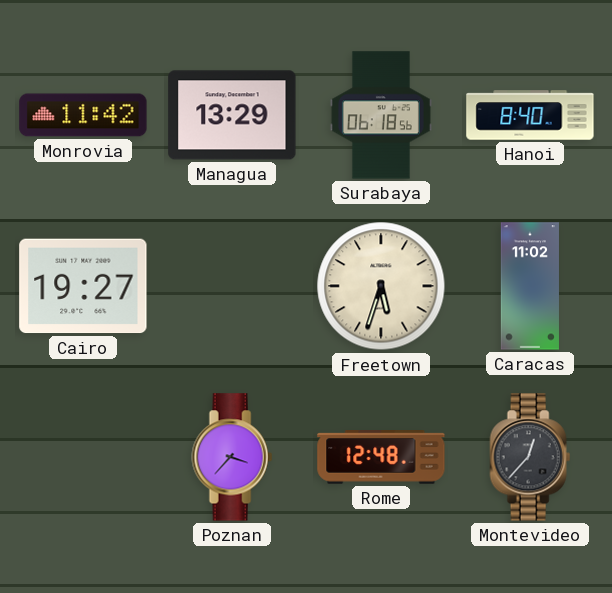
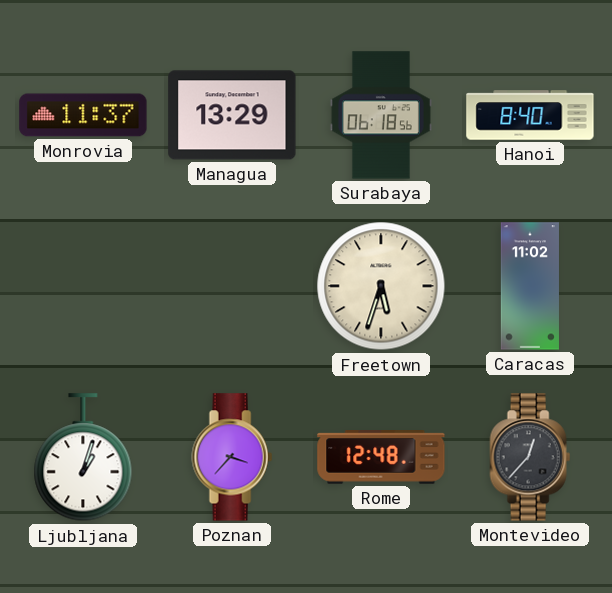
Monrovia: 11:42 -> 11:37 (83, 115)
Cairo: 19:27 -> none (83, 286)
Ljubljana: none -> 1:03 (83, 458)
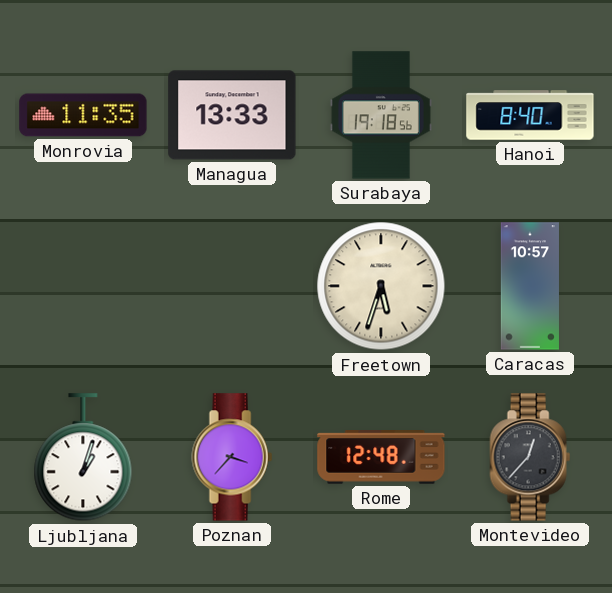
Monrovia: 11:37 -> 11:35 (83, 115)
Managua: 13:29 -> 13:33 (232, 115)
Surabaya: 06:18 -> 19:18 (381, 115)
Caracas: 11:02 -> 10:57 (530, 286)
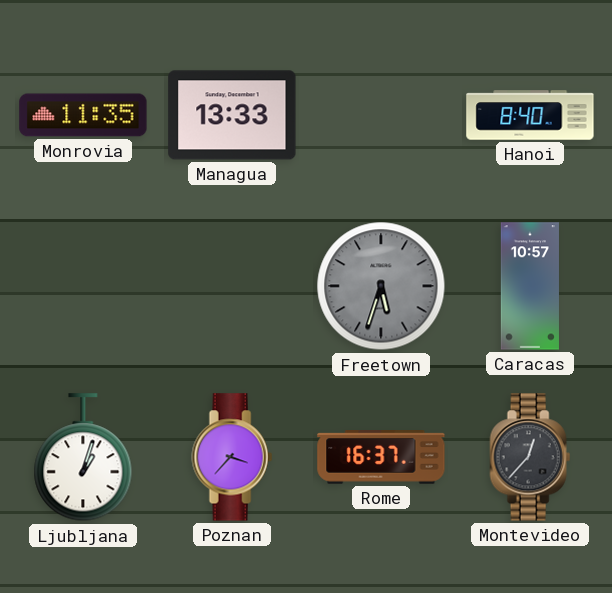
Surabaya: 19:18 -> none (381, 115)
Freetown dial: cream -> grey (381, 286)
Rome: 12:48 -> 16:37 (381, 457)
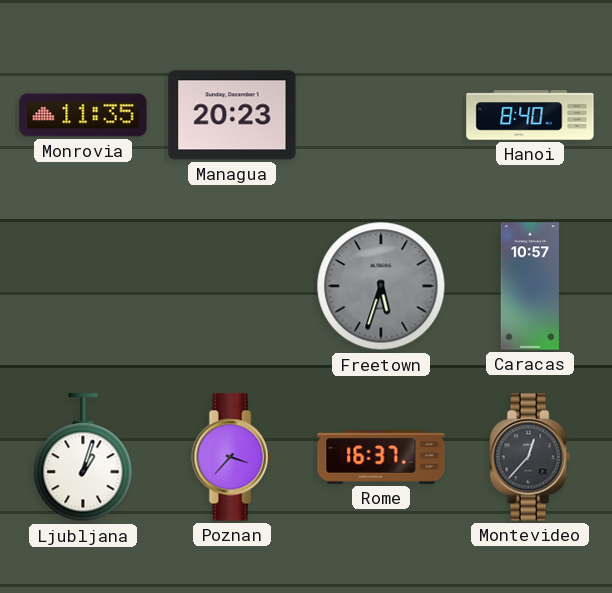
Managua: 13:33 -> 20:23 (232, 115)
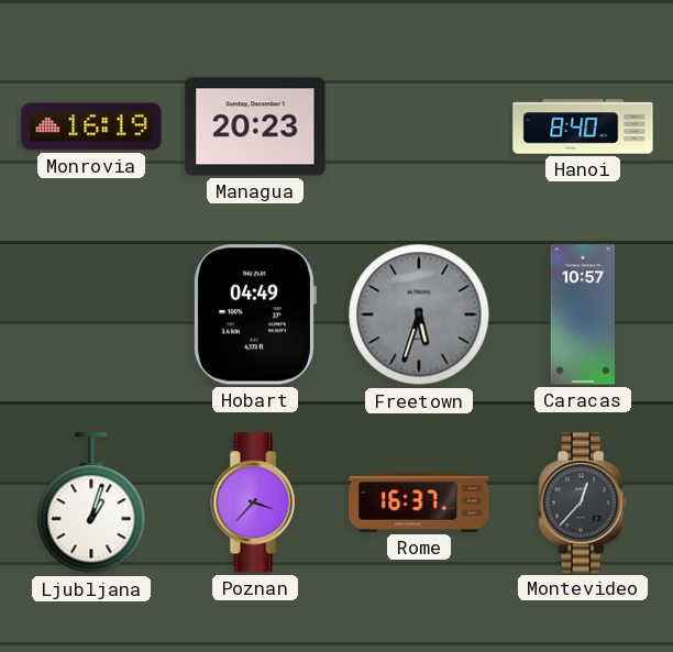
Monrovia: 11:35 -> 16:19 (91, 126)
Hobart: none -> 04:49 (254, 314)
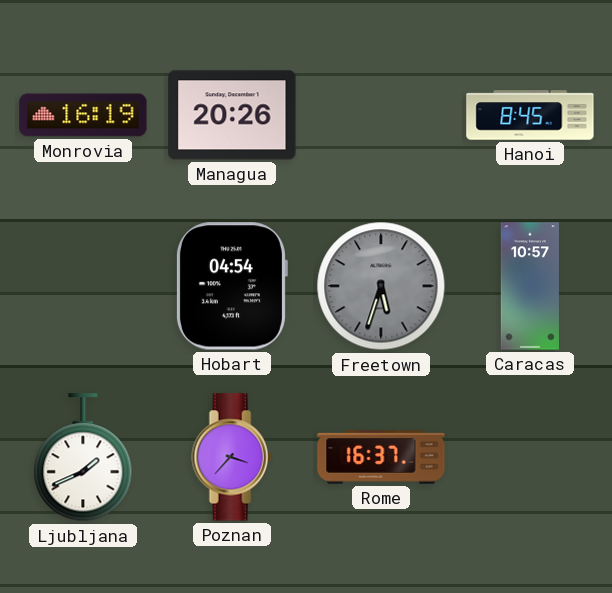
Managua: 20:23 -> 20:26 (232, 115)
Hanoi: 8:40 -> 8:45 (530, 115)
Hobart: 04:49 -> 04:54 (231, 286)
Ljubljana: 1:03 -> 1:41 (83, 458)
Montevideo: 12:37 -> none (583, 502)
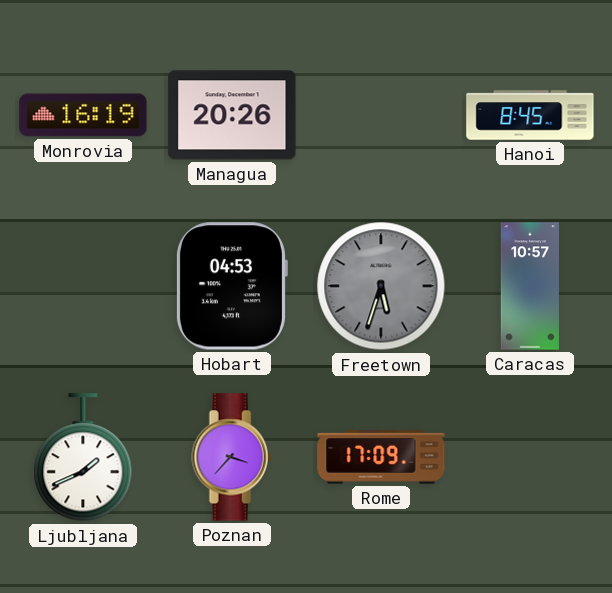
Hobart: 04:54 -> 04:53 (231, 286)
Rome: 16:37 -> 17:09 (381, 457)
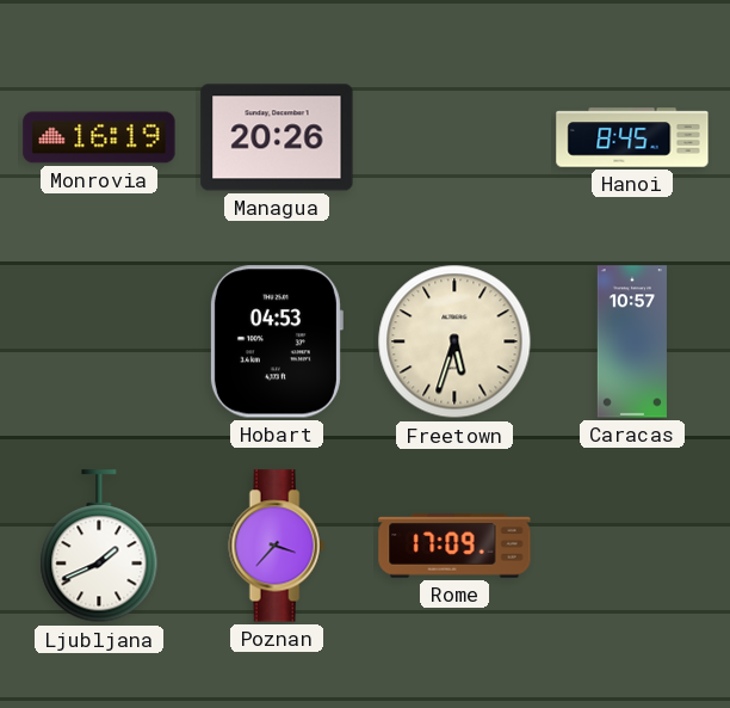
Freetown dial: grey -> cream (454, 341)
